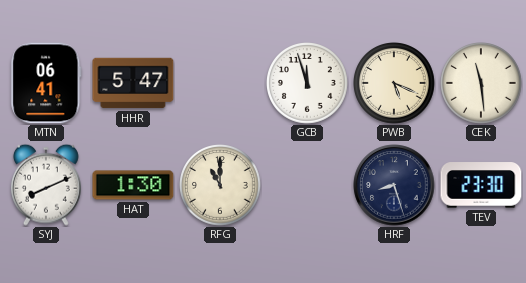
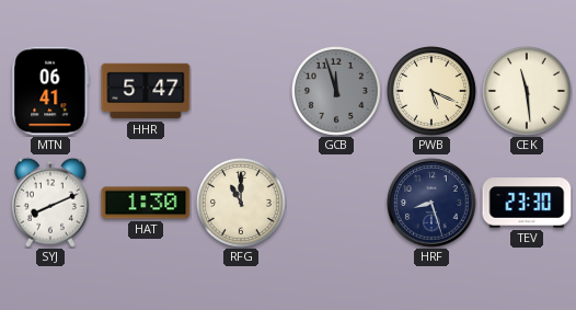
GCB dial: white -> grey (337, 92)
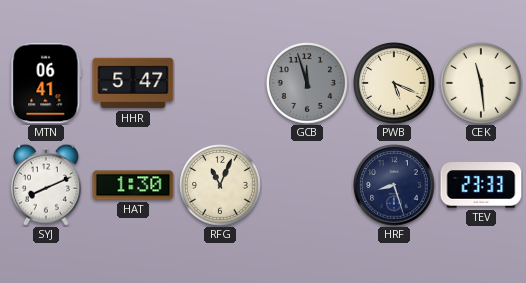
RFG: 11:00 -> 11:04 (221, 186)
TEV: 23:30 -> 23:33 (481, 185)
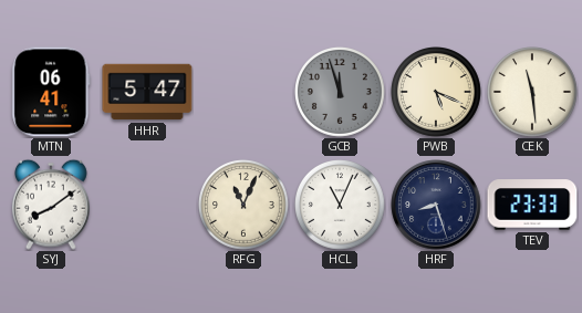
SYJ: 8:11 -> 8:09 (51, 205)
HAT: 1:30 -> none (133, 185)
HCL: none -> 11:04 (341, 206)
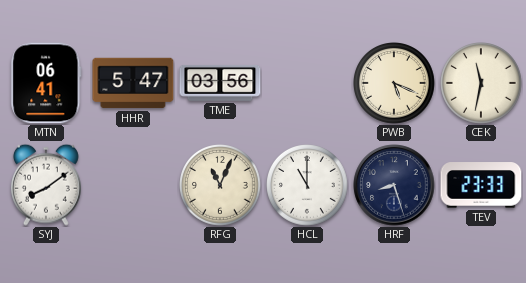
TME: none -> 03:56 (220, 83)
GCB: 11:57 -> none (341, 93)
CEK: 11:29 -> 11:32 (482, 84)
HCL: 11:04 -> 11:00 (308, 186)
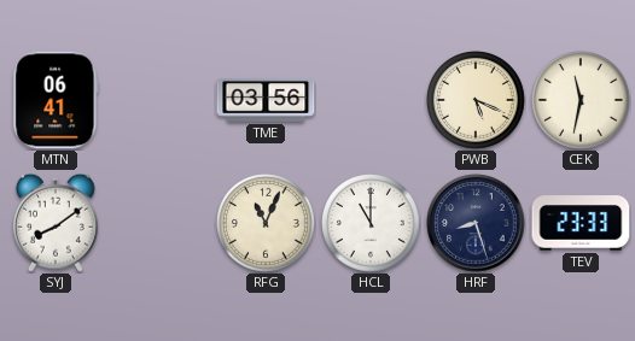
HHR: 5:47 -> none (133, 83)
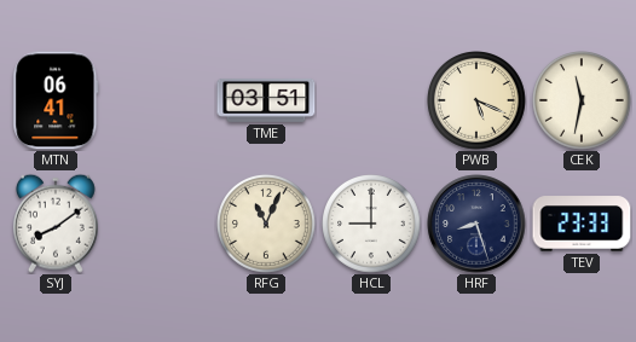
TME: 03:56 -> 03:51 (266, 100)
HCL: 11:00 -> 9:00 (372, 225)
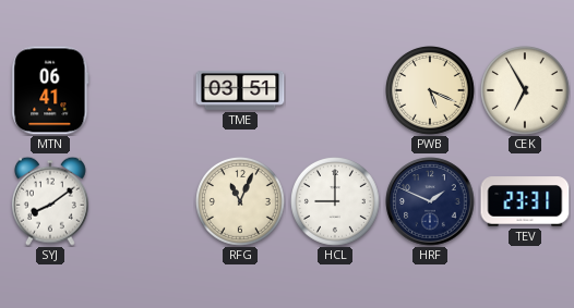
CEK: 11:32 -> 6:55 (526, 91)
HRF: 8:27 -> 1:49 (430, 201)
TEV: 23:33 -> 23:31 (525, 201)
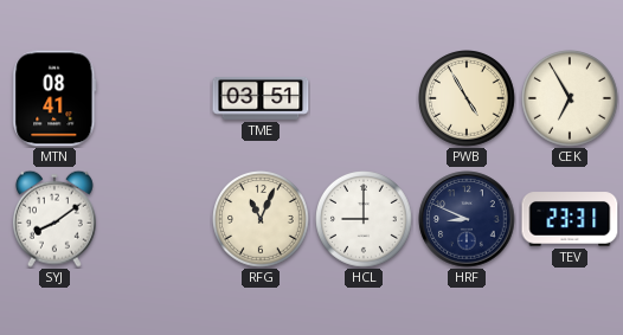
MTN: 06:41 -> 08:41 (54, 98)
PWB: 5:19 -> 4:55 (468, 99)
HRF: 1:49 -> 8:49 (467, 219)
